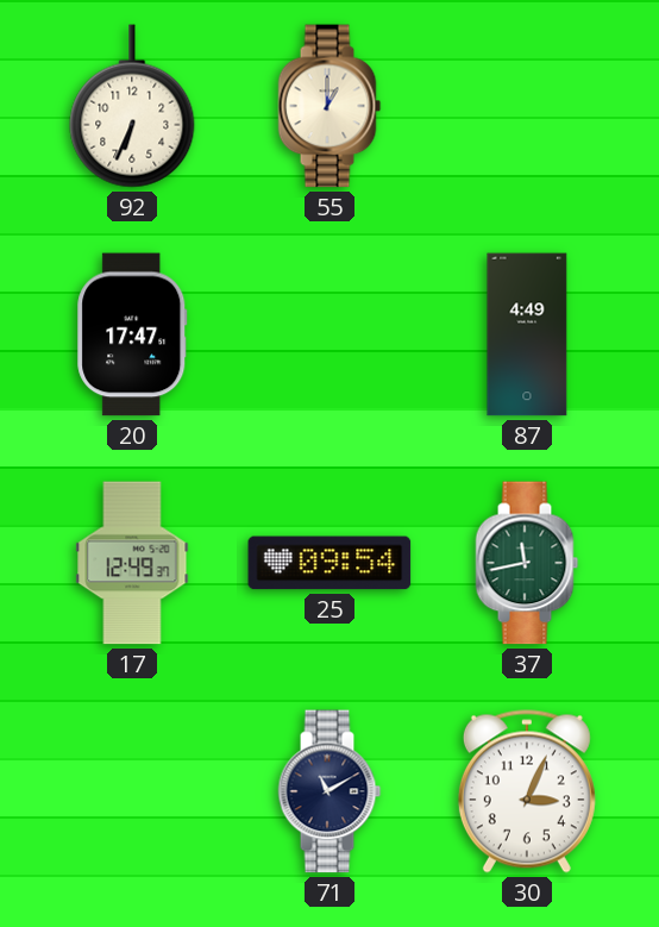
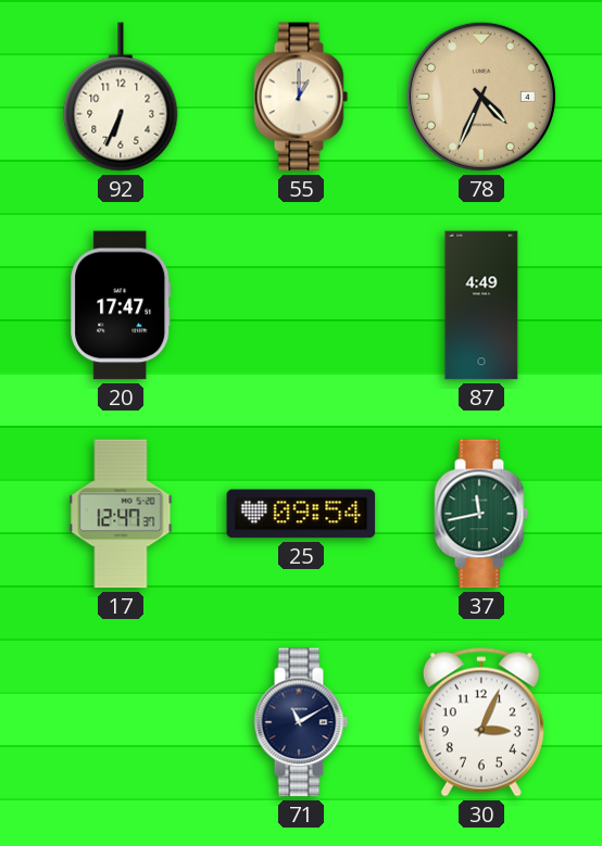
78: none -> 4:34 (481, 97)
17: 12:49 -> 12:47 (121, 514)
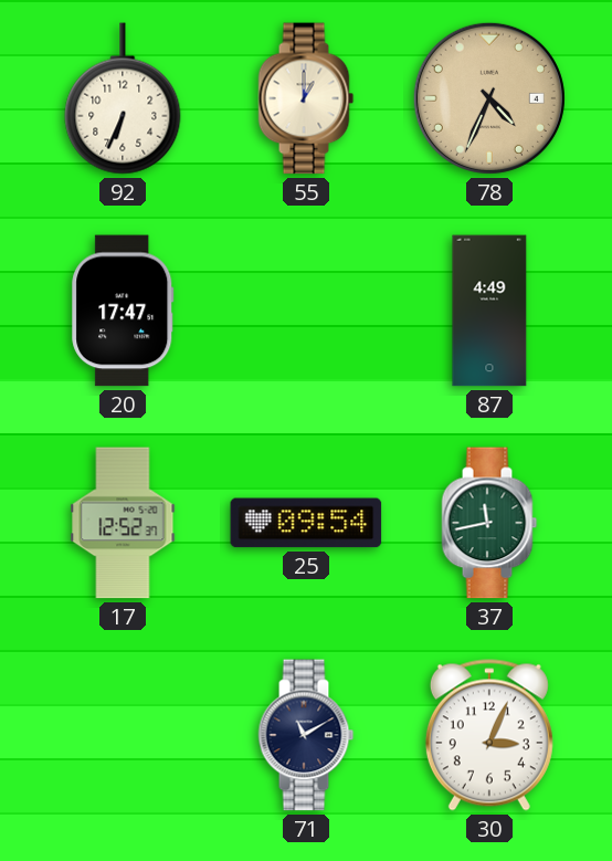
17: 12:47 -> 12:52 (123, 523)
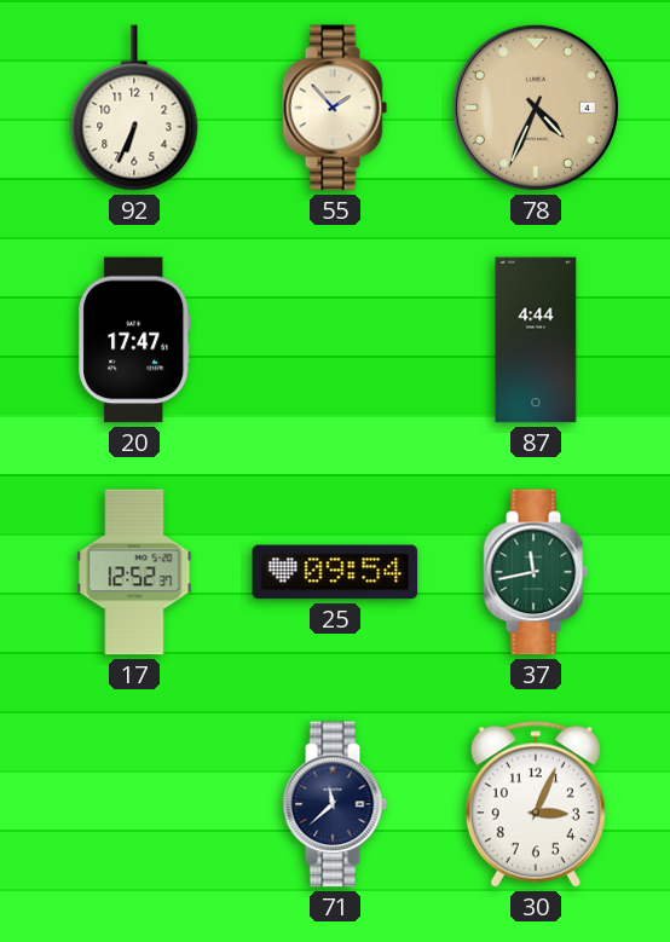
55: 1:00 -> 1:53 (335, 108)
87: 4:49 -> 4:44 (536, 340)
71: 11:10 -> 11:38 (335, 804)
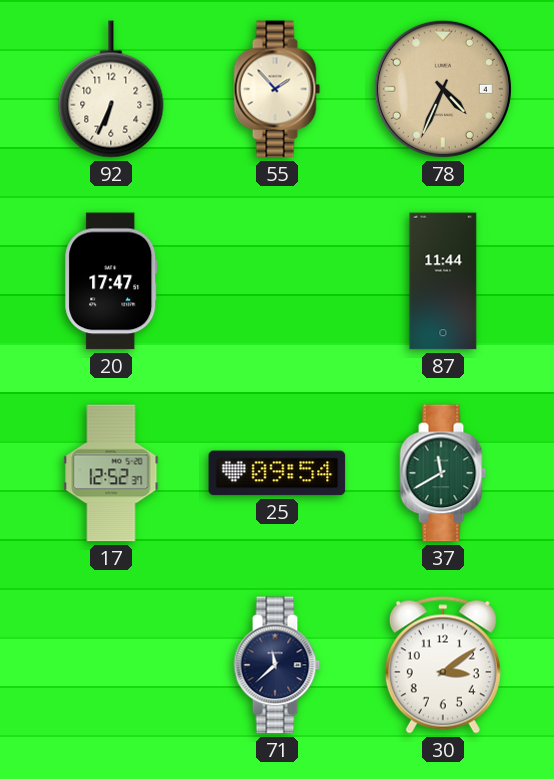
87: 4:44 -> 11:44 (443, 281)
37: 11:43 -> 11:40 (443, 473)
30: 3:04 -> 3:09 (443, 665)
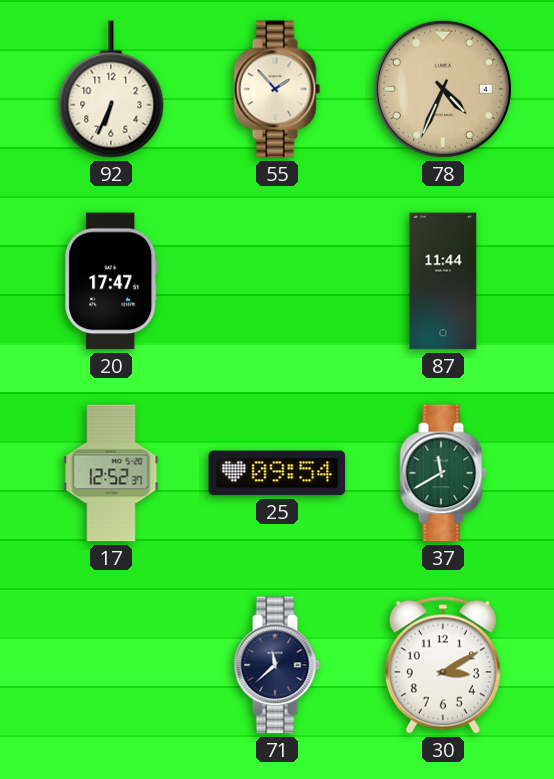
30: 3:09 -> 3:10 (443, 665)
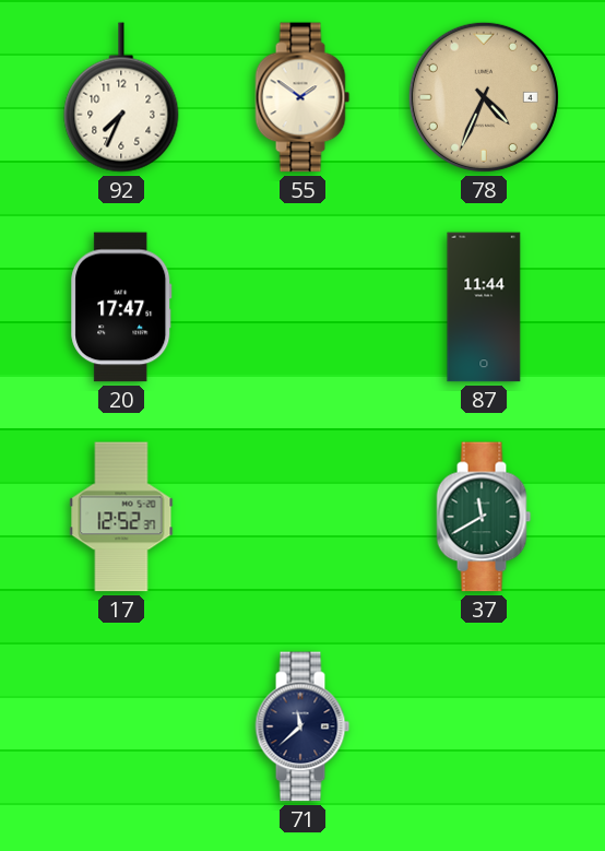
92: 6:34 -> 7:34 (121, 97)
55: 1:53 -> 1:51 (302, 97)
25: 09:54 -> none (277, 473)
30: 3:10 -> none (443, 665)
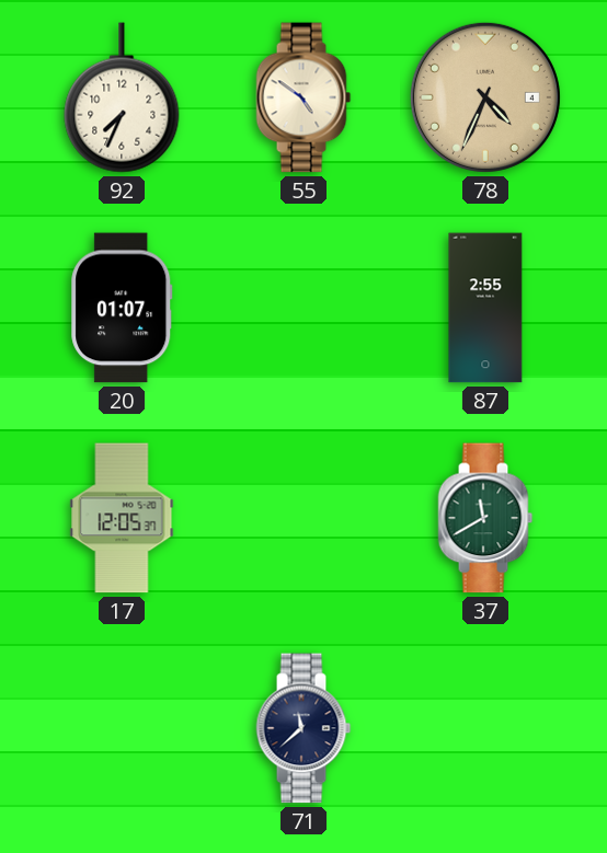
55: 1:51 -> 4:51 (303, 97)
20: 17:47 -> 01:07 (122, 308)
87: 11:44 -> 2:55 (485, 308)
17: 12:52 -> 12:05 (122, 518)
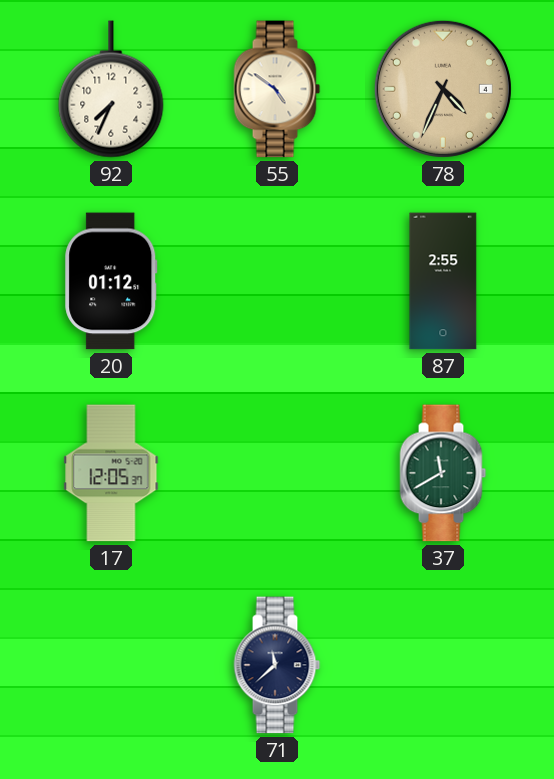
20: 01:07 -> 01:12 (111, 281)
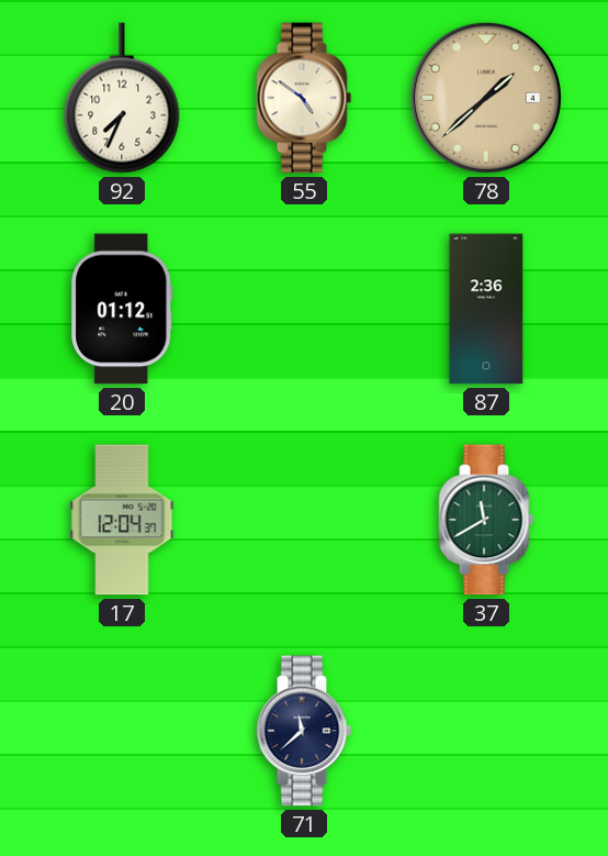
78: 4:34 -> 1:38 (486, 98)
87: 2:55 -> 2:36 (486, 309)
17: 12:05 -> 12:04 (122, 520)
